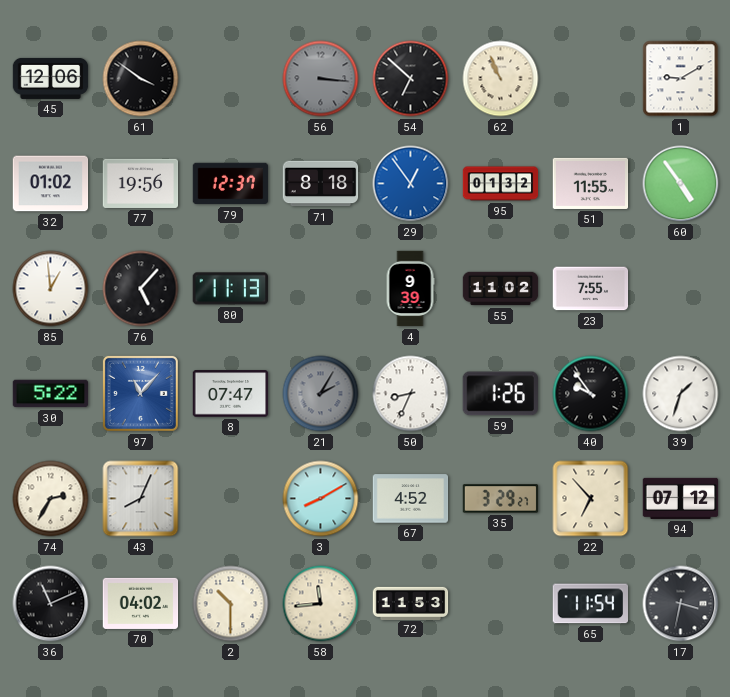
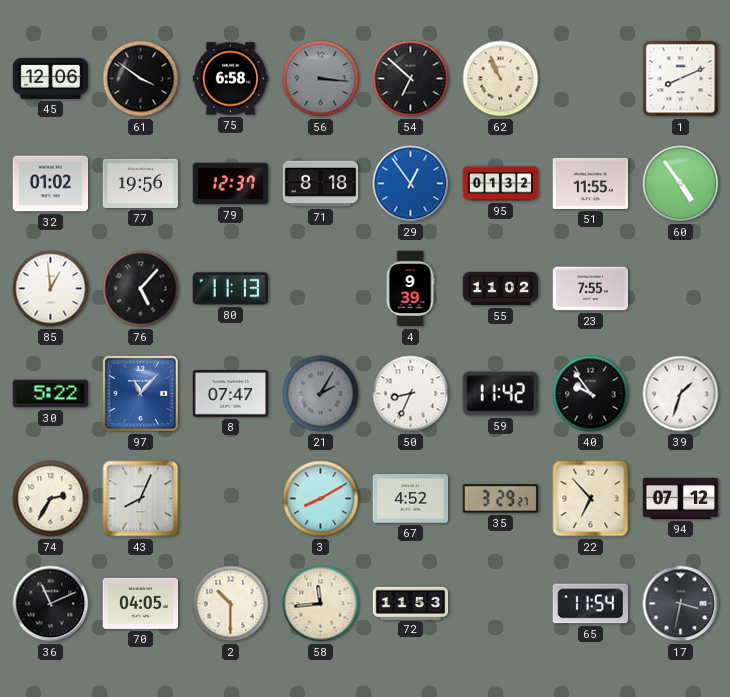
75: none -> 6:58 (231, 79)
1: 9:10 -> 8:11 (681, 79)
59: 1:26 -> 11:42 (500, 394)
70: 04:02 -> 04:05 (141, 603)
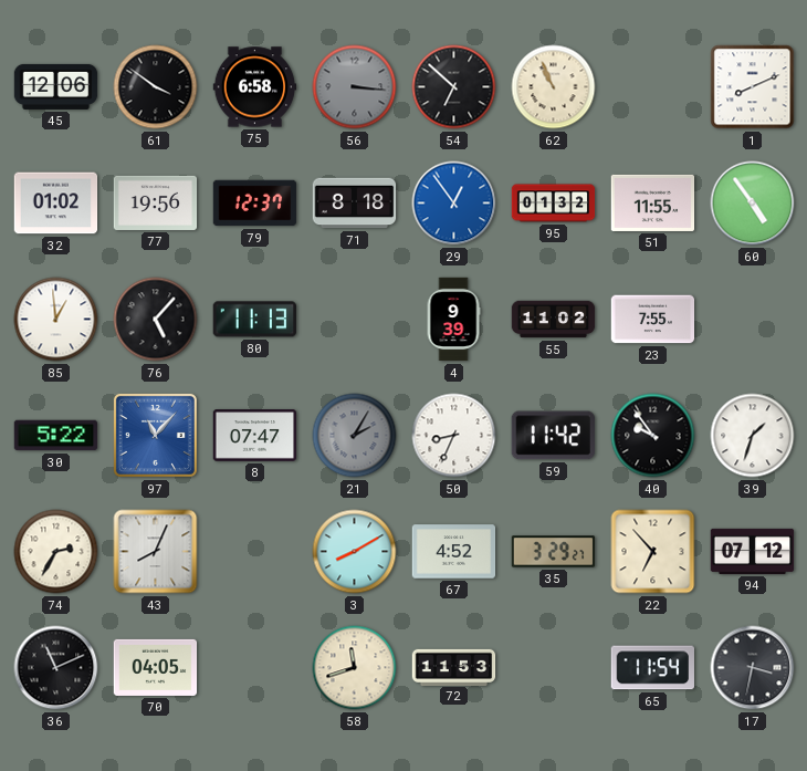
2: 10:30 -> none (231, 604)
58: 11:44 -> 11:42 (355, 668)
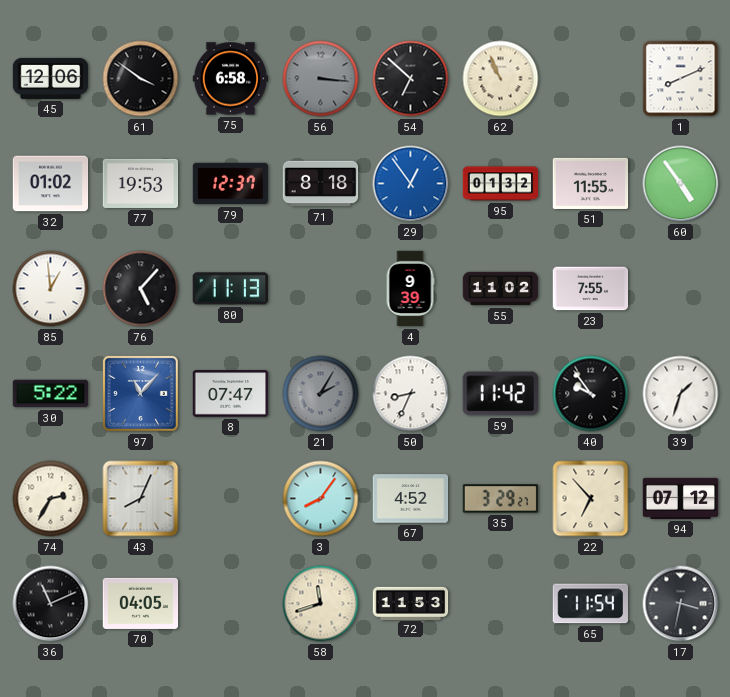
77: 19:56 -> 19:53 (141, 183)
3: 8:10 -> 8:06 (321, 499)
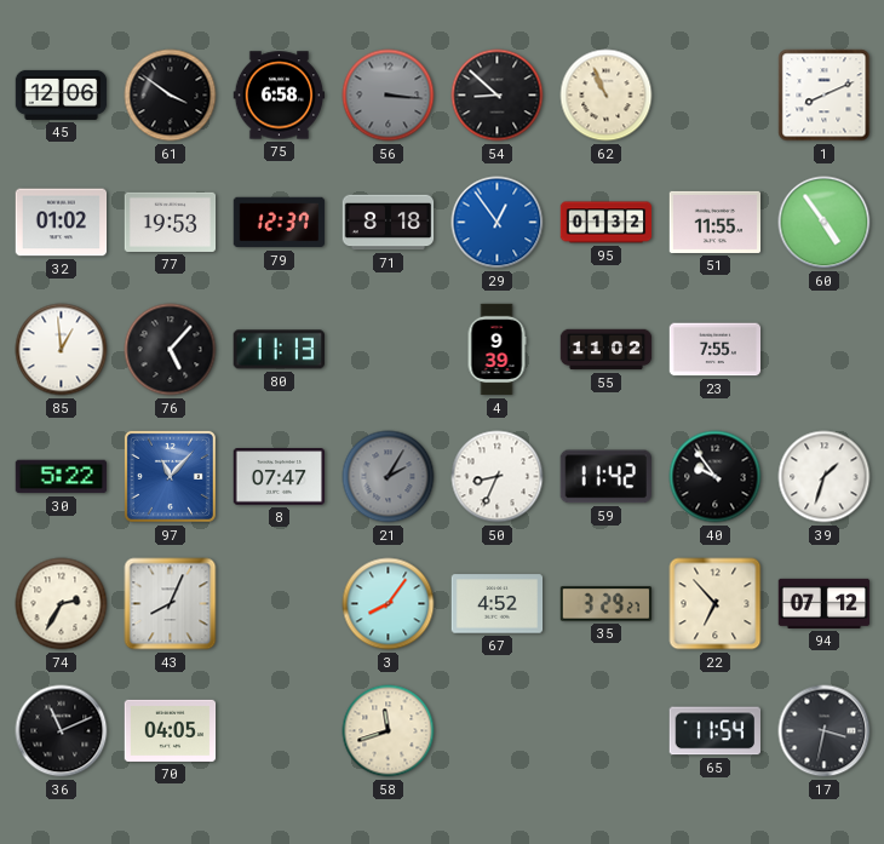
54: 6:52 -> 8:52 (498, 96)
72: 11:53 -> none (411, 603)
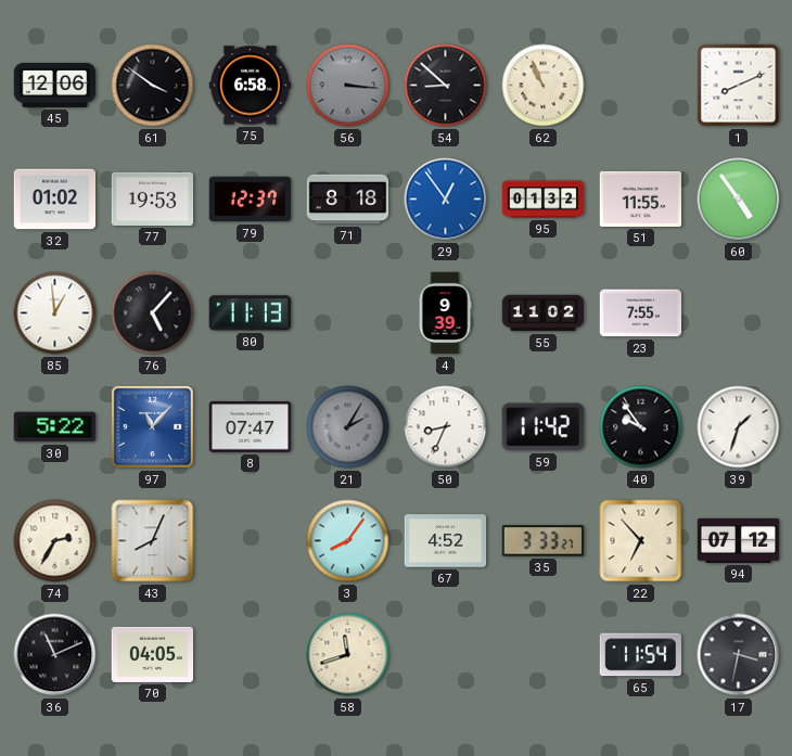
35: 3:29 -> 3:33 (544, 541)
